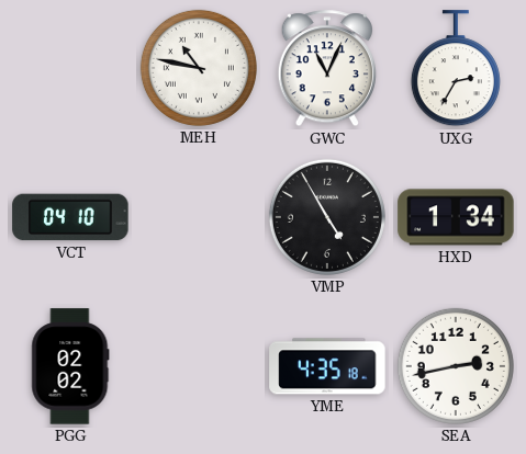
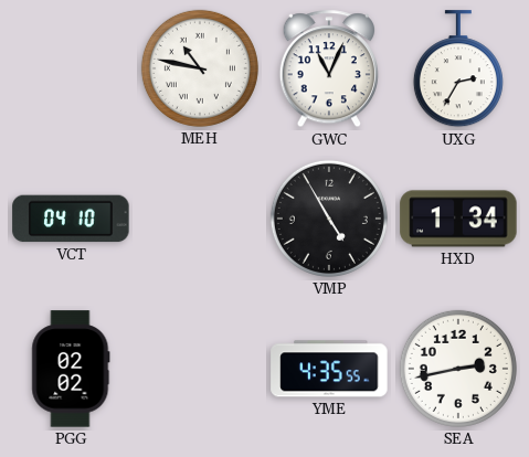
YME: 4:35:18 -> 4:35:55 (329, 369)
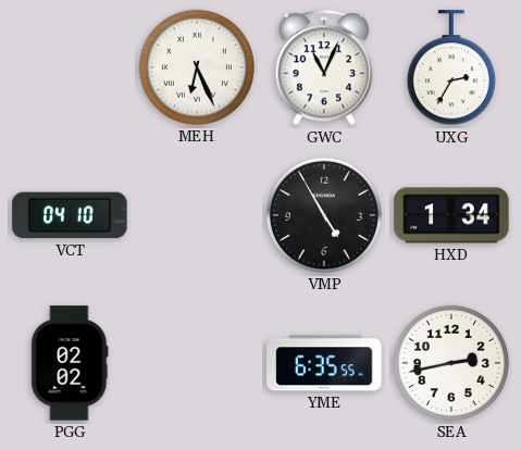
MEH: 10:47 -> 6:26 (197, 67)
YME: 4:35 -> 6:35 (324, 363)
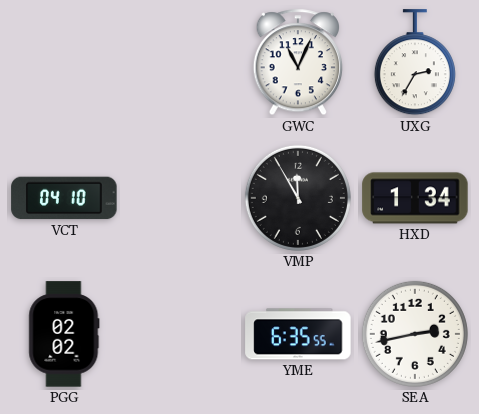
MEH: 6:26 -> none (197, 67)
VMP: 4:55 -> 11:55 (298, 198)
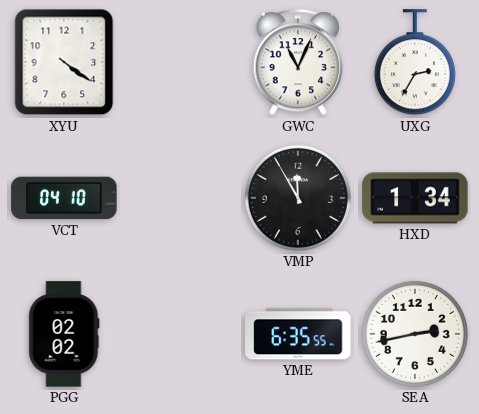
XYU: none -> 4:21 (64, 62)
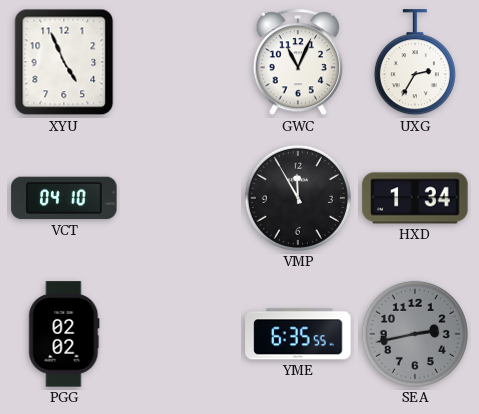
XYU: 4:21 -> 4:56 (64, 62)
SEA dial: white -> grey (415, 334)
